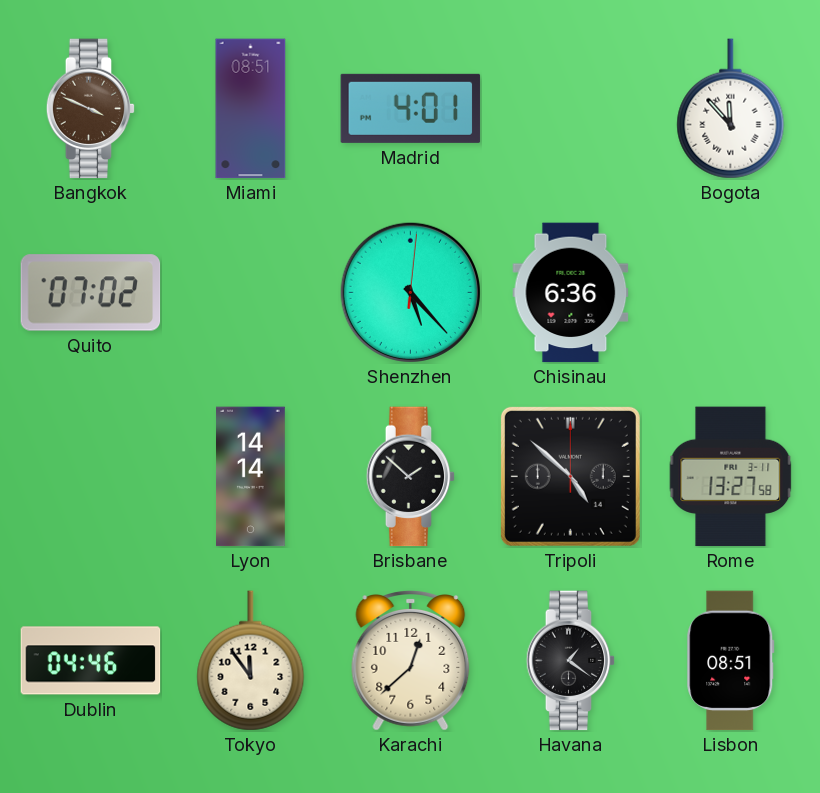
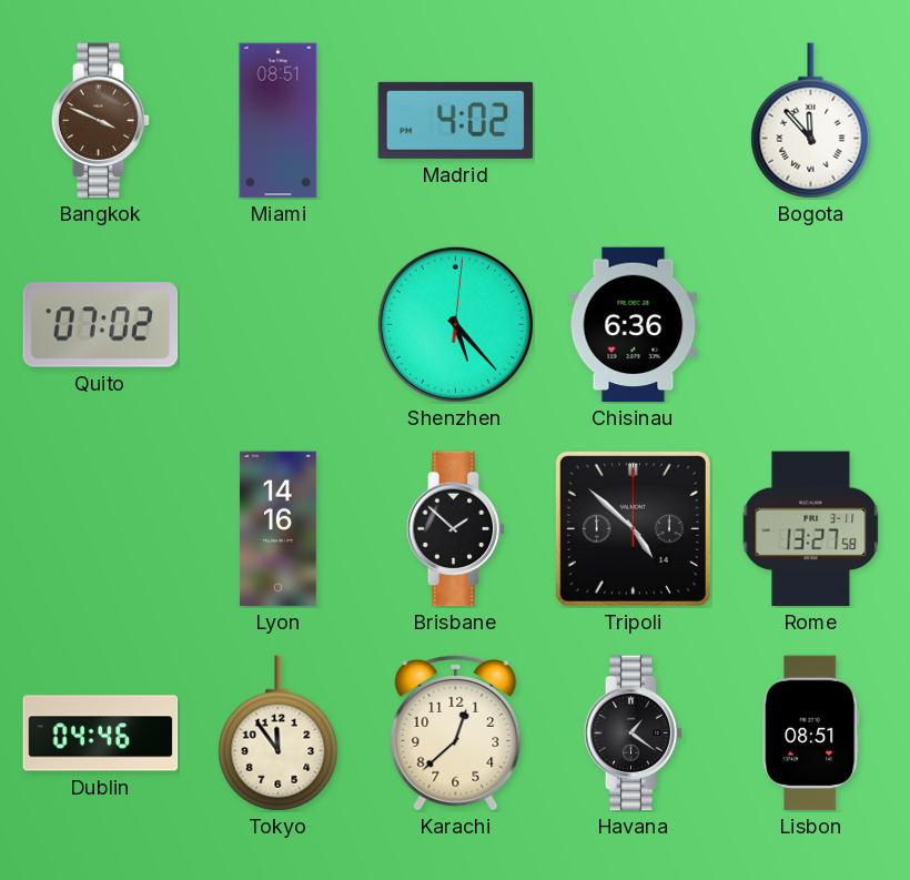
Madrid: 4:01 -> 4:02 (456, 120)
Lyon: 14:14 -> 14:16 (279, 529)
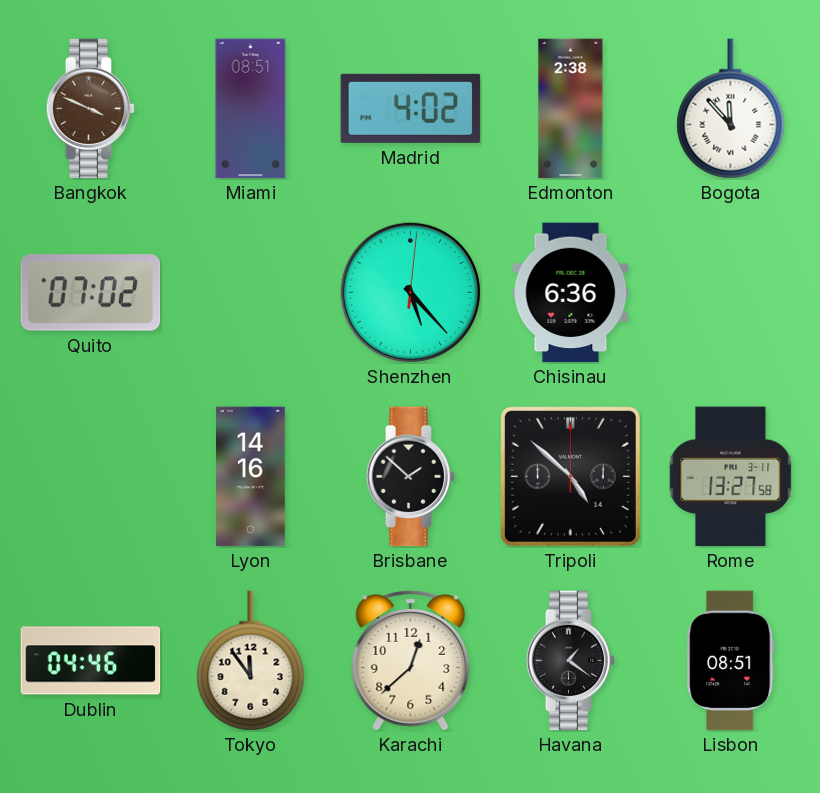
Edmonton: none -> 2:38 (571, 109)
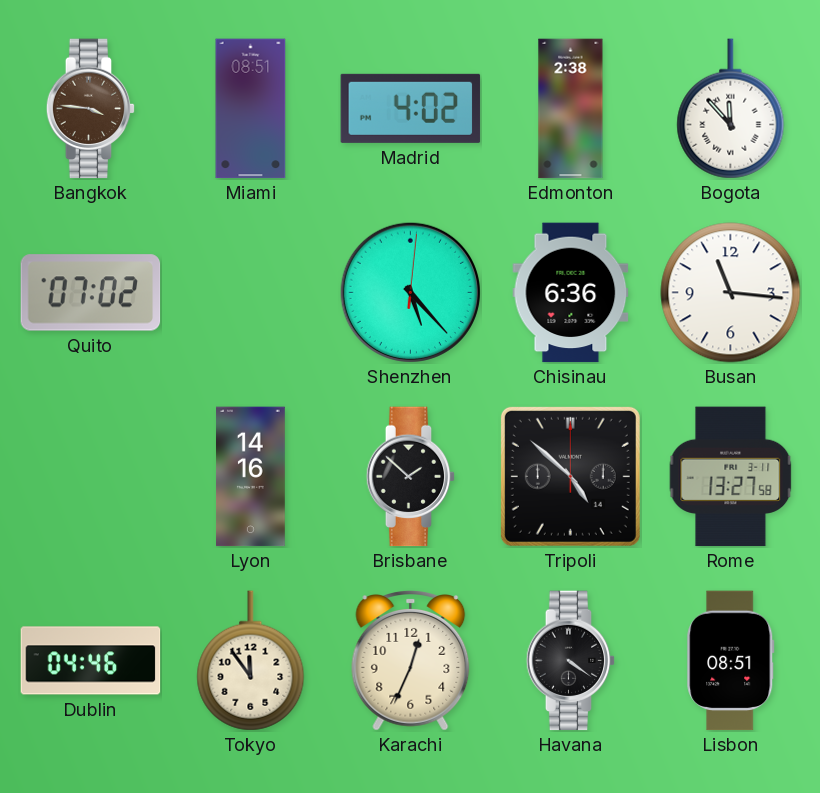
Bangkok: 3:49 -> 3:46 (91, 109)
Busan: none -> 11:16 (731, 293)
Karachi: 12:38 -> 12:34 (411, 661)
Havana: 1:21 -> 4:21 (571, 661)
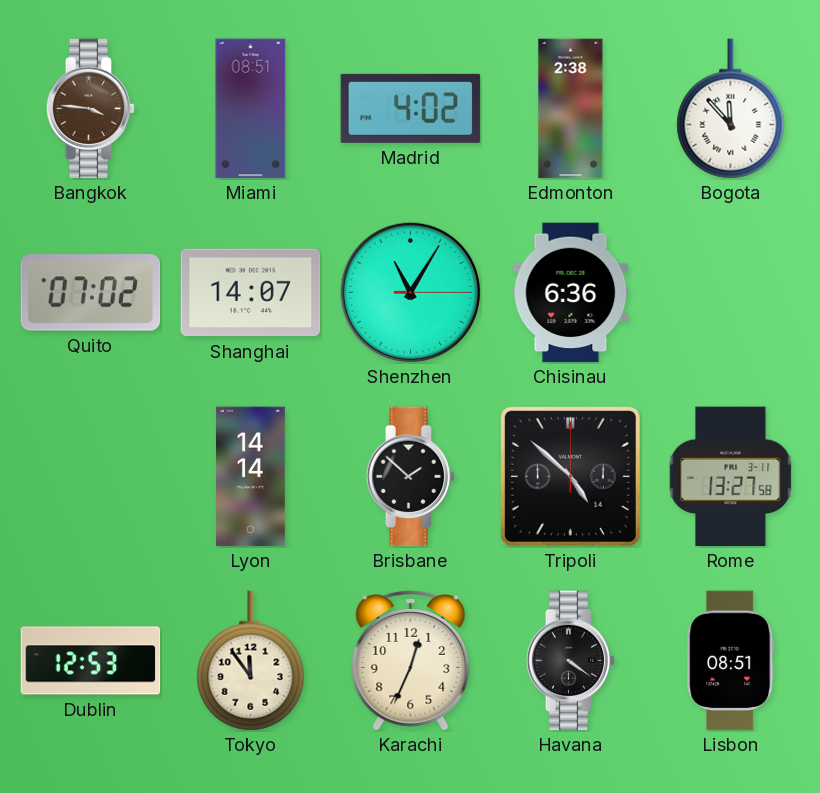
Shanghai: none -> 14:07 (251, 293)
Shenzhen: 5:23 -> 11:05 (410, 292)
Busan: 11:16 -> none (731, 293)
Lyon: 14:16 -> 14:14 (251, 477)
Dublin: 04:46 -> 12:53 (91, 661)
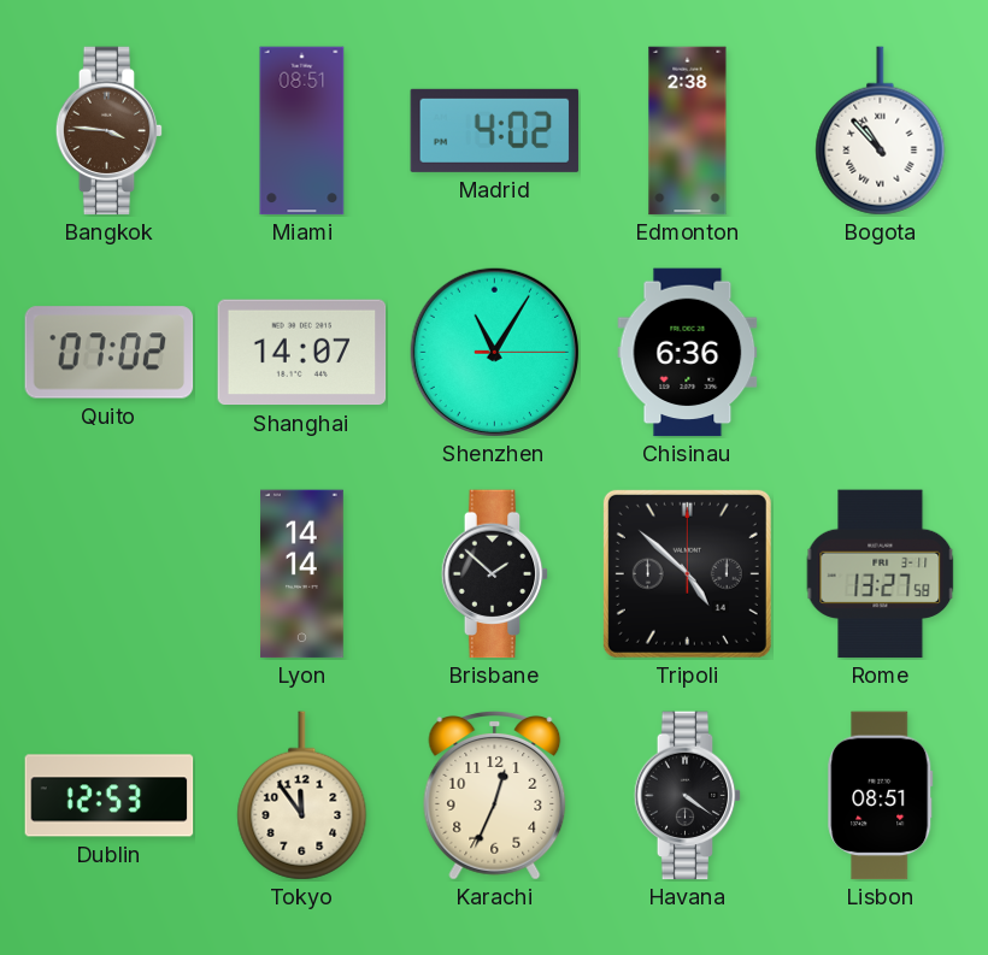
Bogota: 11:53 -> 10:53 (881, 131)
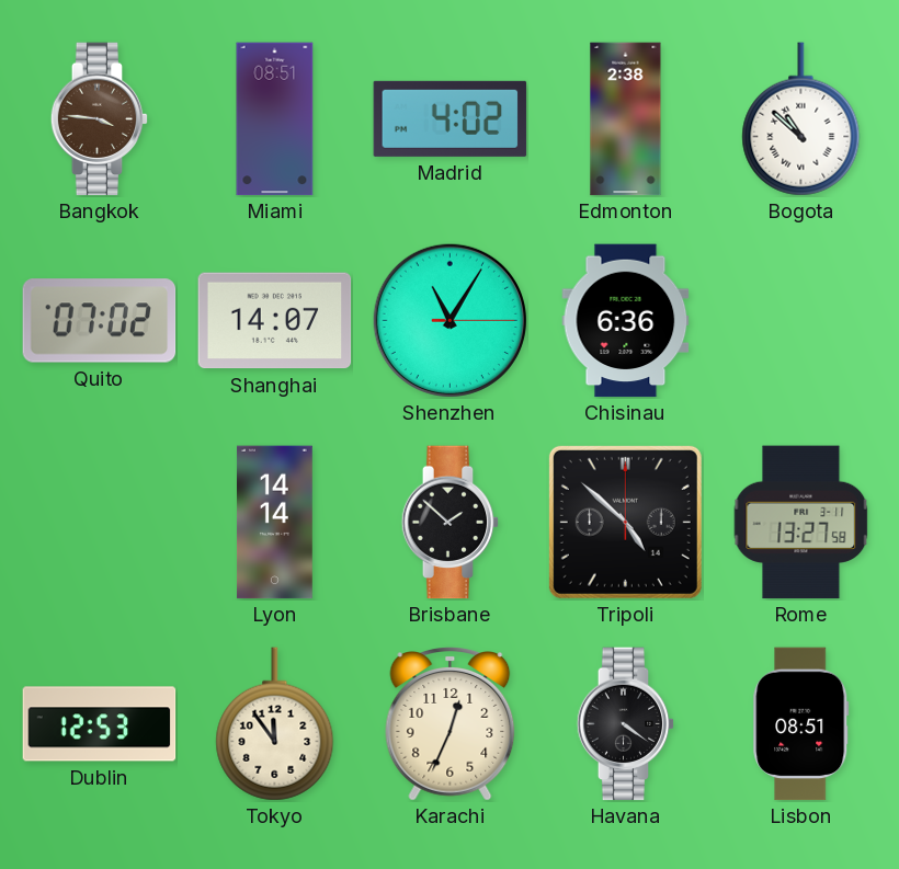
Bogota: 10:53 -> 10:52 (801, 119)
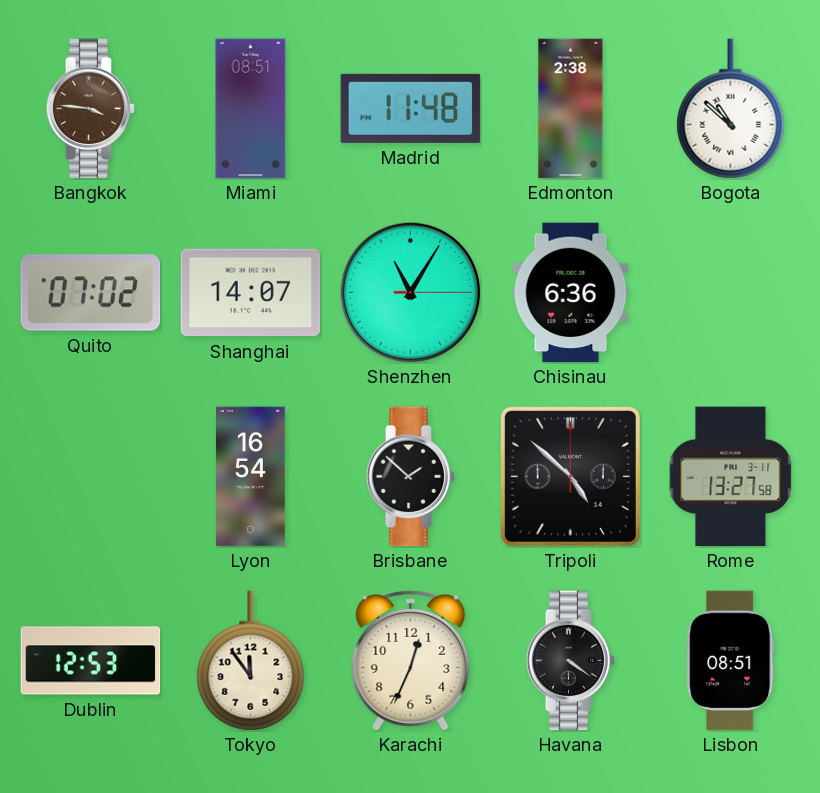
Madrid: 4:02 -> 11:48 (411, 108)
Lyon: 14:14 -> 16:54 (251, 477)
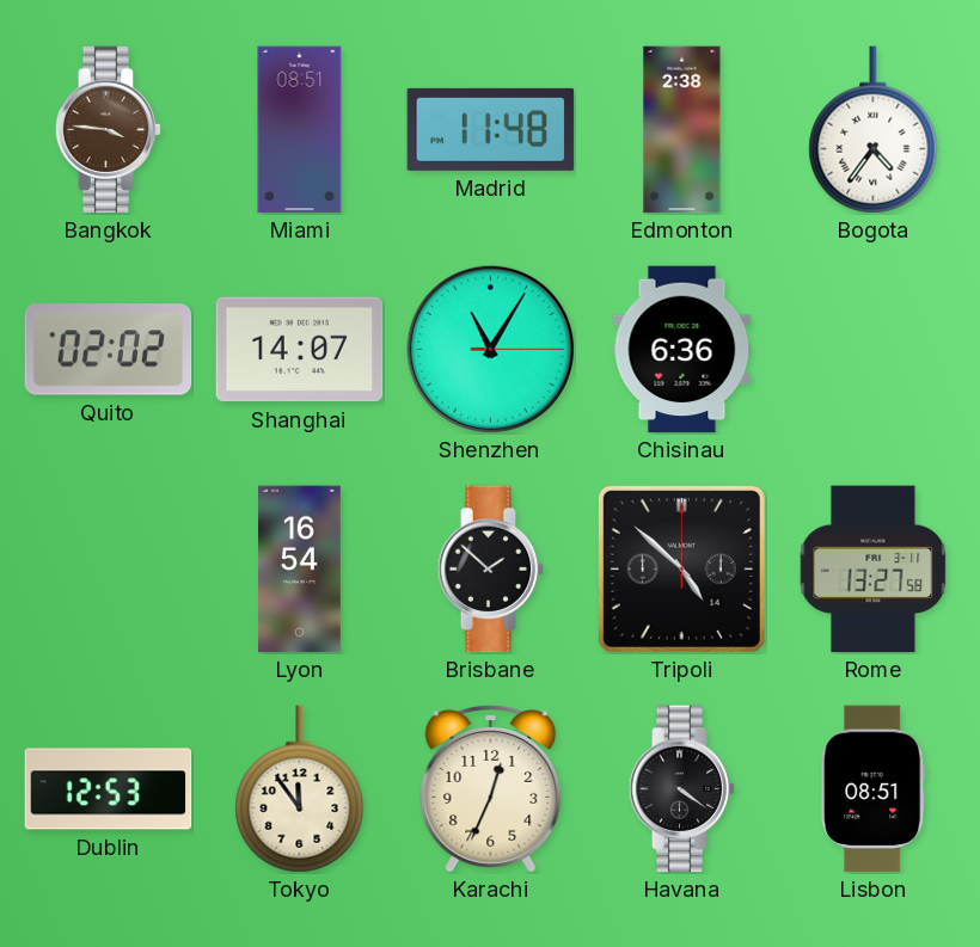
Bogota: 10:52 -> 4:36 (874, 130)
Quito: 07:02 -> 02:02 (109, 350)
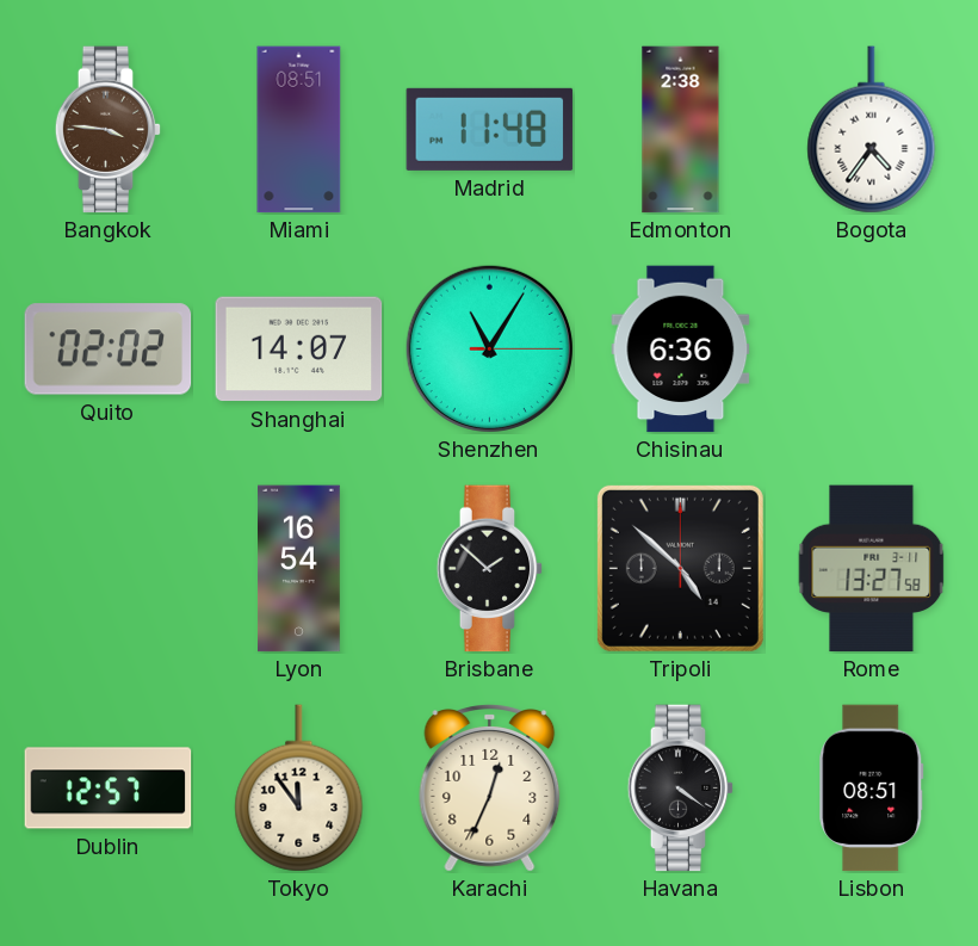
Dublin: 12:53 -> 12:57 (109, 789)
